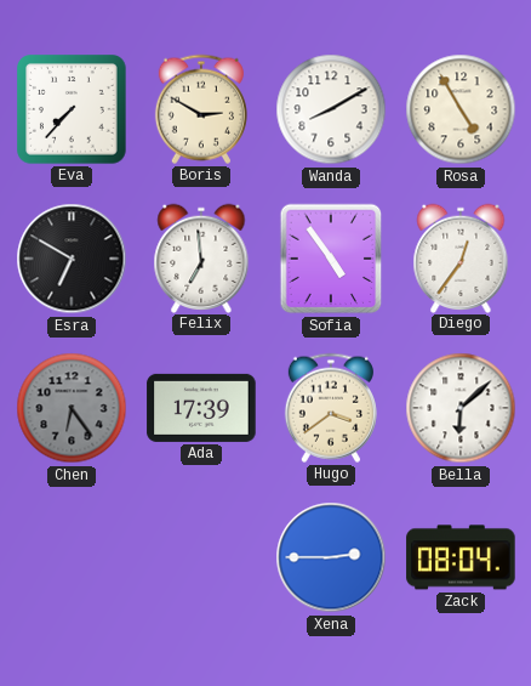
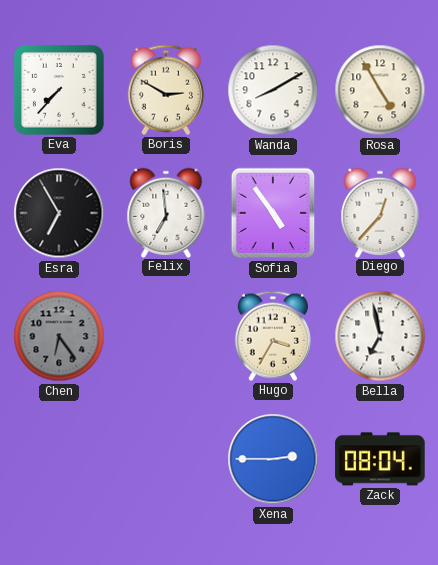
Esra: 6:50 -> 6:55 (59, 213)
Diego: 12:36 -> 12:37 (380, 212)
Ada: 17:39 -> none (201, 408)
Hugo: 3:39 -> 3:35 (273, 336)
Bella: 6:08 -> 6:58 (380, 336)
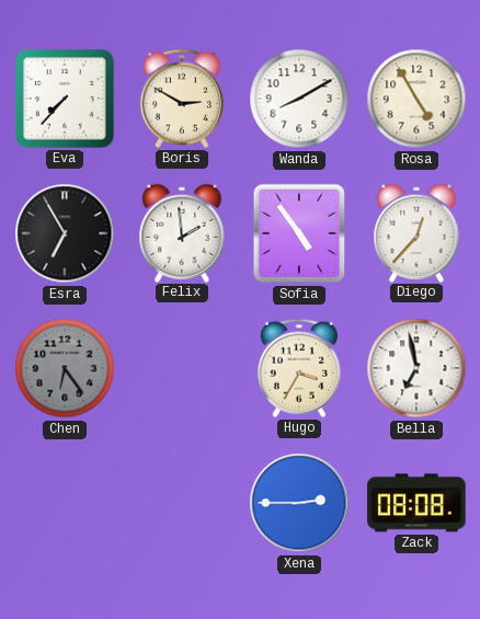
Felix: 6:59 -> 1:59 (182, 232)
Zack: 08:04 -> 08:08 (416, 503)
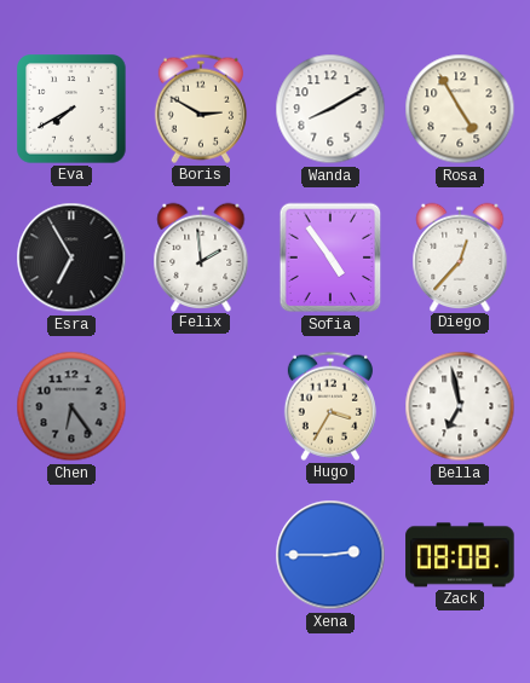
Eva: 7:37 -> 7:40 (73, 110)
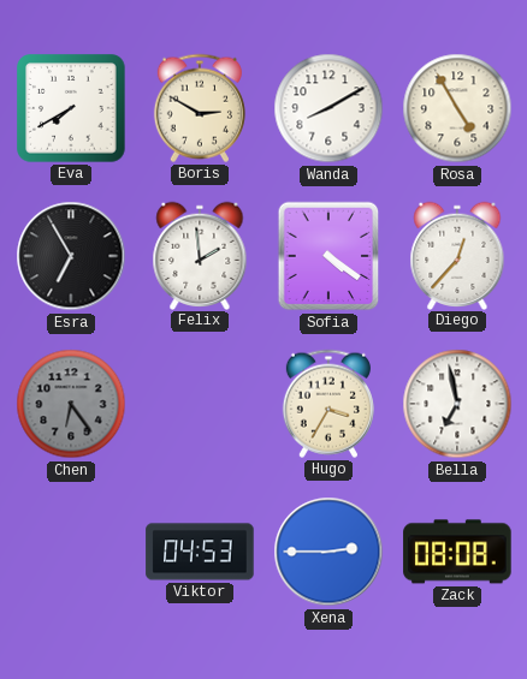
Sofia: 4:54 -> 4:21 (328, 256)
Viktor: none -> 04:53 (200, 552)
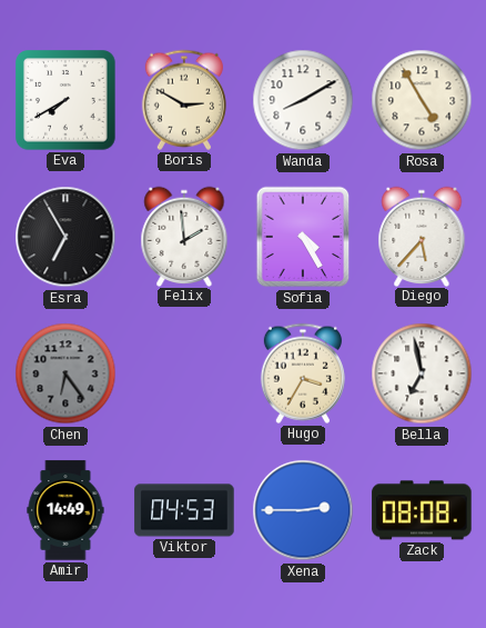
Sofia: 4:21 -> 4:25 (303, 237)
Diego: 12:37 -> 5:37 (422, 236)
Amir: none -> 14:49 (65, 510)
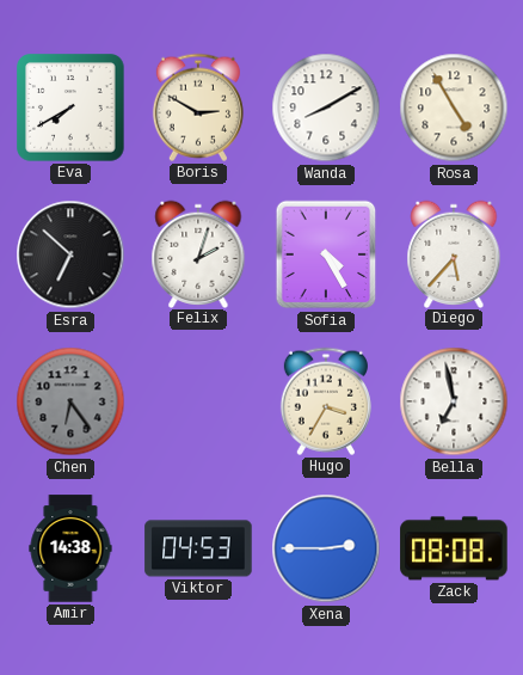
Esra: 6:55 -> 6:52 (70, 254)
Felix: 1:59 -> 2:03 (198, 253)
Amir: 14:49 -> 14:38 (70, 548)
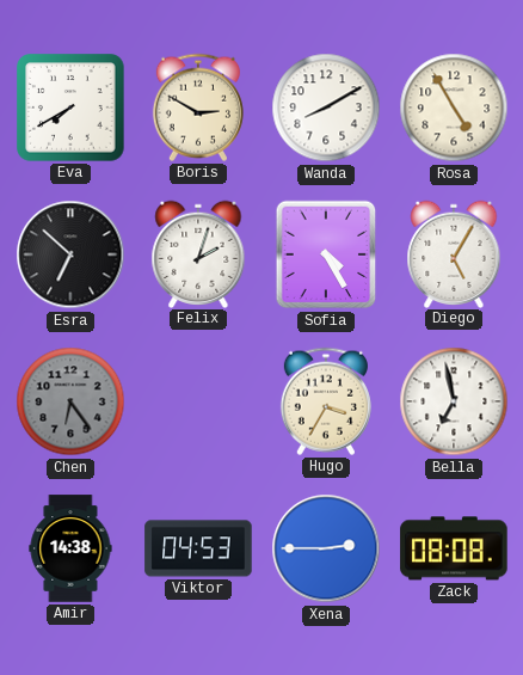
Diego: 5:37 -> 5:05 (454, 253)
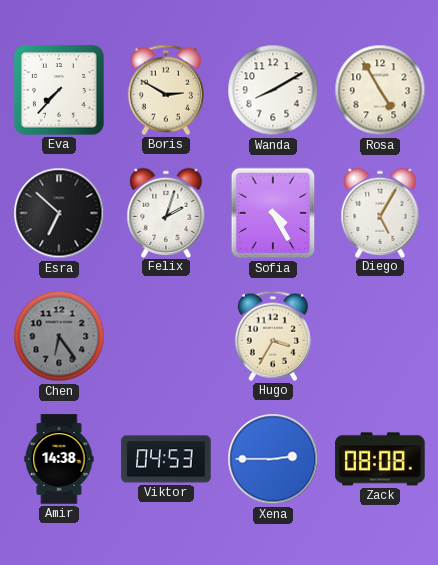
Eva: 7:40 -> 7:37 (60, 91)
Bella: 6:58 -> none (454, 401)
